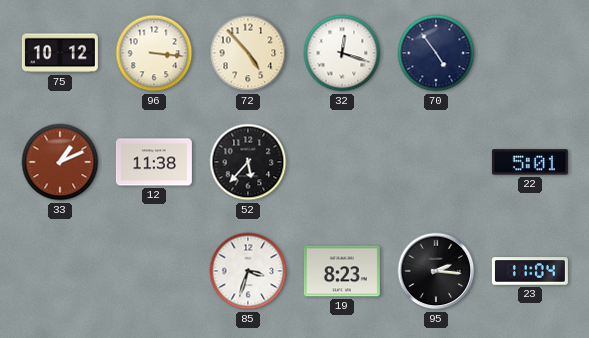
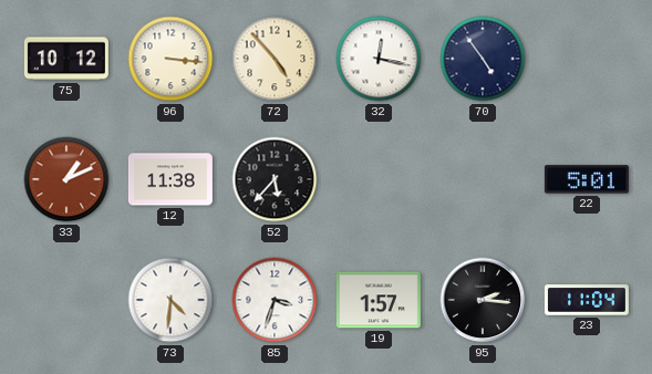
32: 12:18 -> 12:17 (379, 59)
73: none -> 4:31 (170, 300)
19: 8:23 -> 1:57 (379, 300)
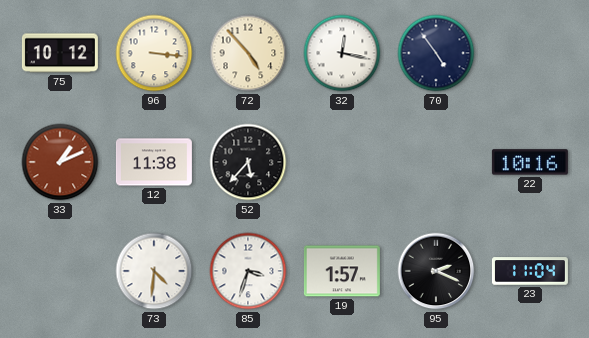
22: 5:01 -> 10:16 (530, 162)
95: 2:16 -> 2:19 (436, 271)
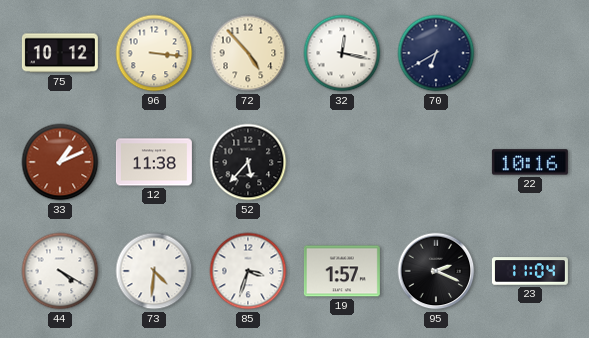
70: 4:54 -> 6:40 (436, 53)
44: none -> 4:20 (60, 271)
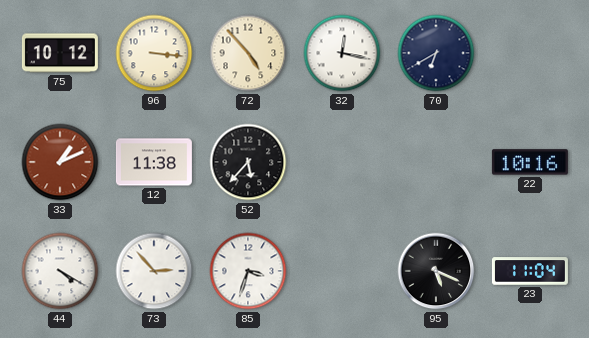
73: 4:31 -> 2:53 (154, 271)
19: 1:57 -> none (342, 271)
95: 2:19 -> 5:19 (436, 271)
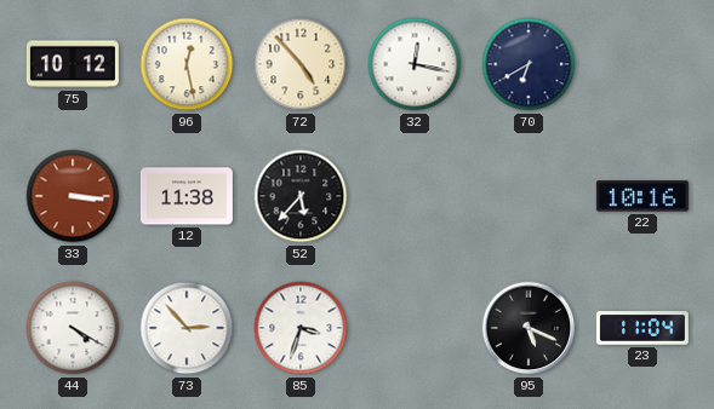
96: 3:16 -> 12:28 (187, 64)
33: 1:11 -> 3:16 (73, 196)
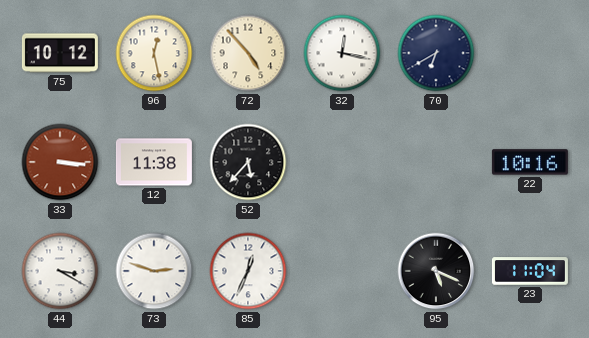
44: 4:20 -> 3:20 (60, 271)
73: 2:53 -> 2:48 (154, 271)
85: 3:33 -> 12:34 (248, 271)
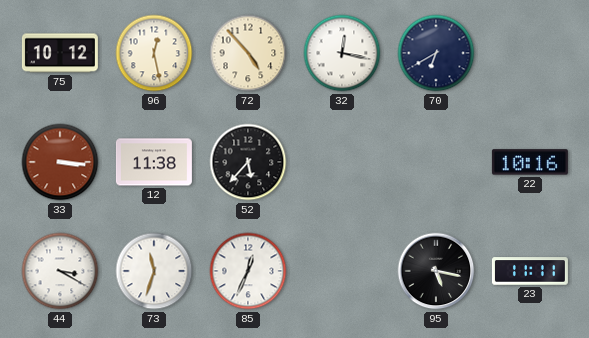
73: 2:48 -> 11:33 (154, 271)
95: 5:19 -> 5:17 (436, 271)
23: 11:04 -> 11:11 (530, 271)
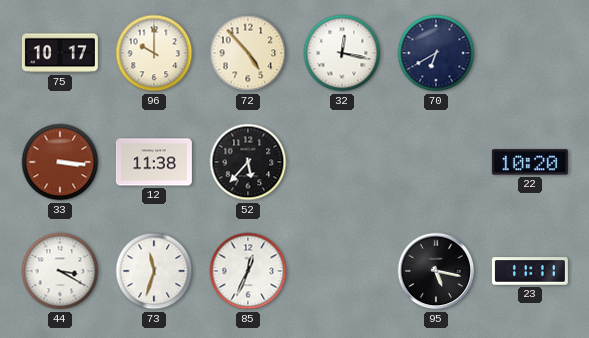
75: 10:12 -> 10:17 (60, 53)
96: 12:28 -> 10:00 (154, 53)
22: 10:16 -> 10:20 (530, 162)
